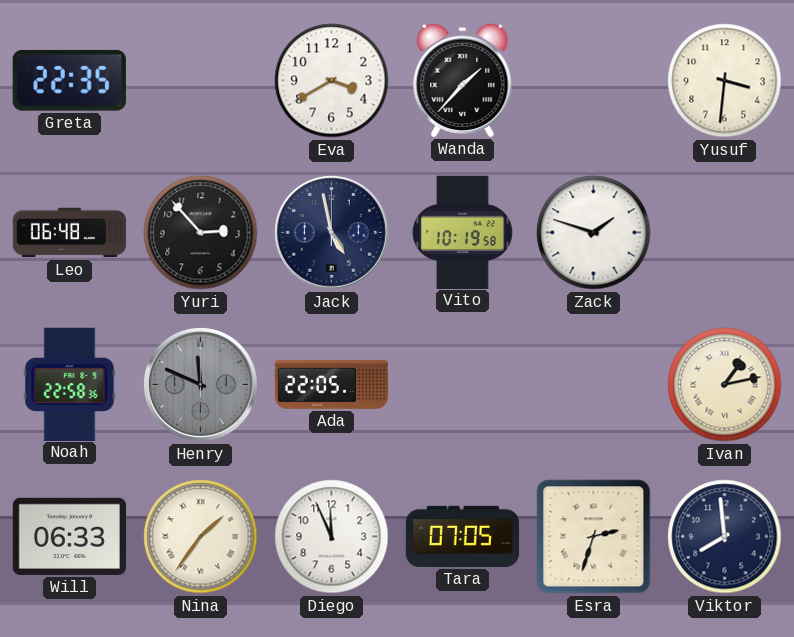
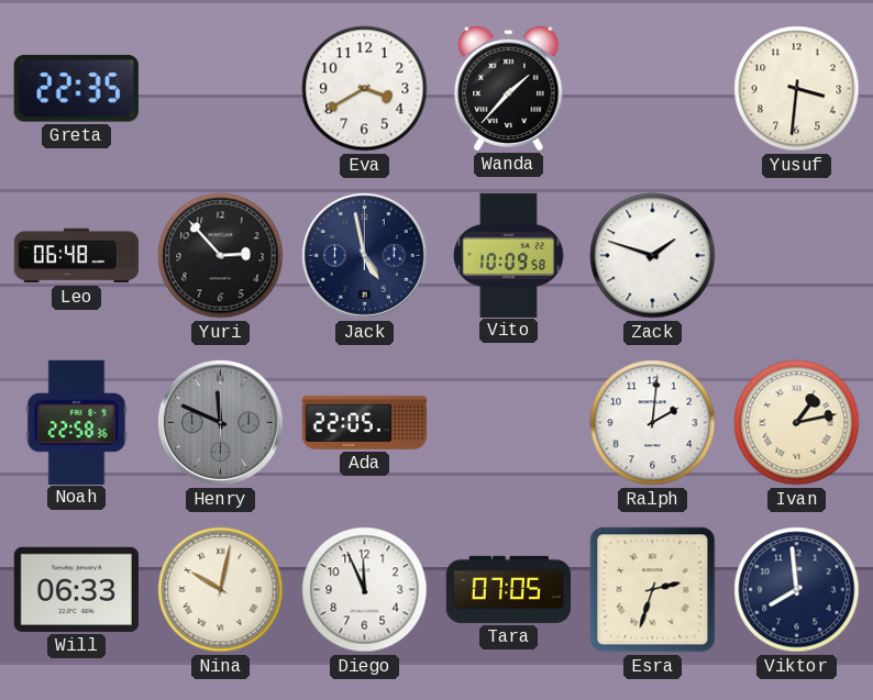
Vito: 10:19 -> 10:09 (508, 255)
Ralph: none -> 2:01 (653, 423)
Nina: 1:36 -> 10:02 (221, 590)
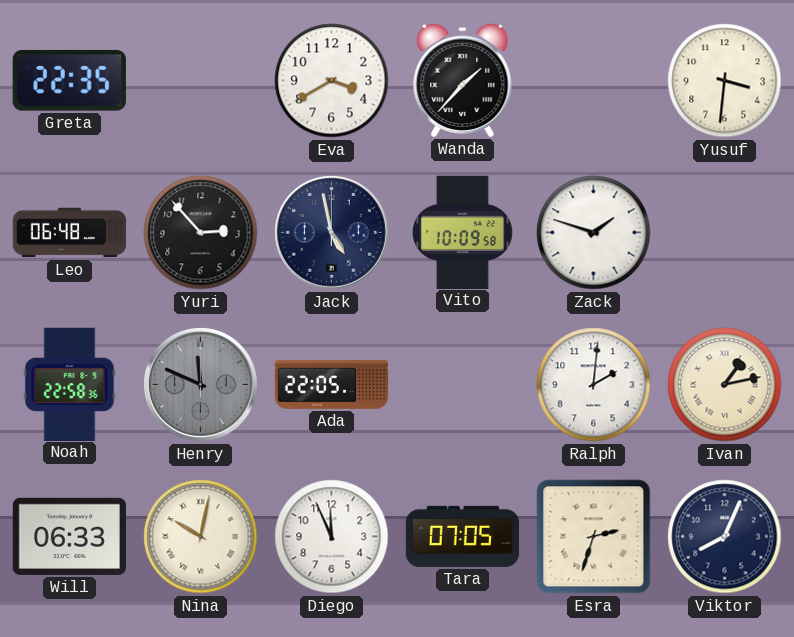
Viktor: 7:59 -> 8:04 (725, 537)
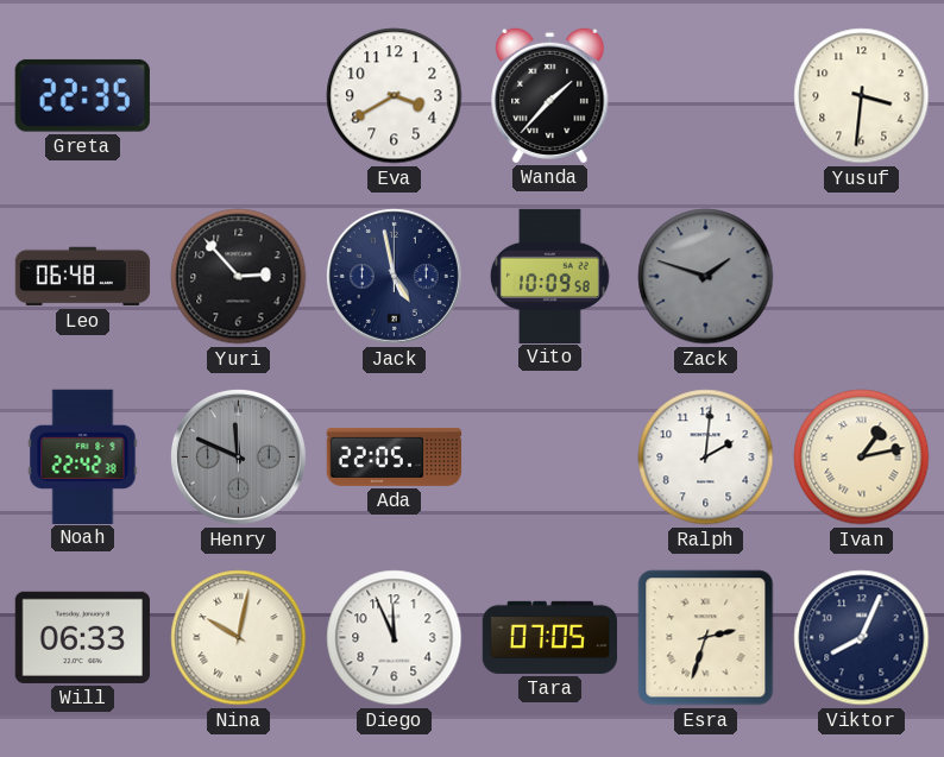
Zack dial: white -> grey (706, 277)
Noah: 22:58 -> 22:42 (83, 456)
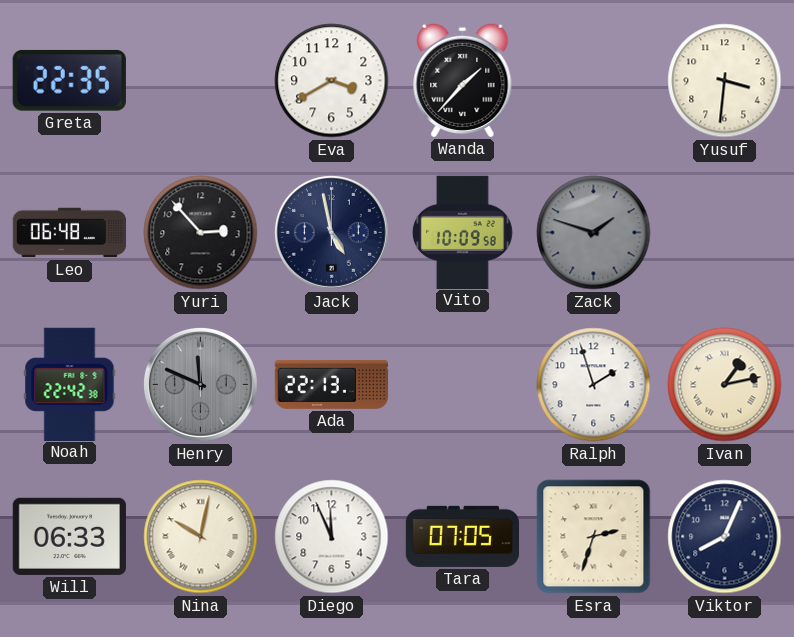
Ada: 22:05 -> 22:13 (332, 384)
Ralph: 2:01 -> 1:57 (594, 385)
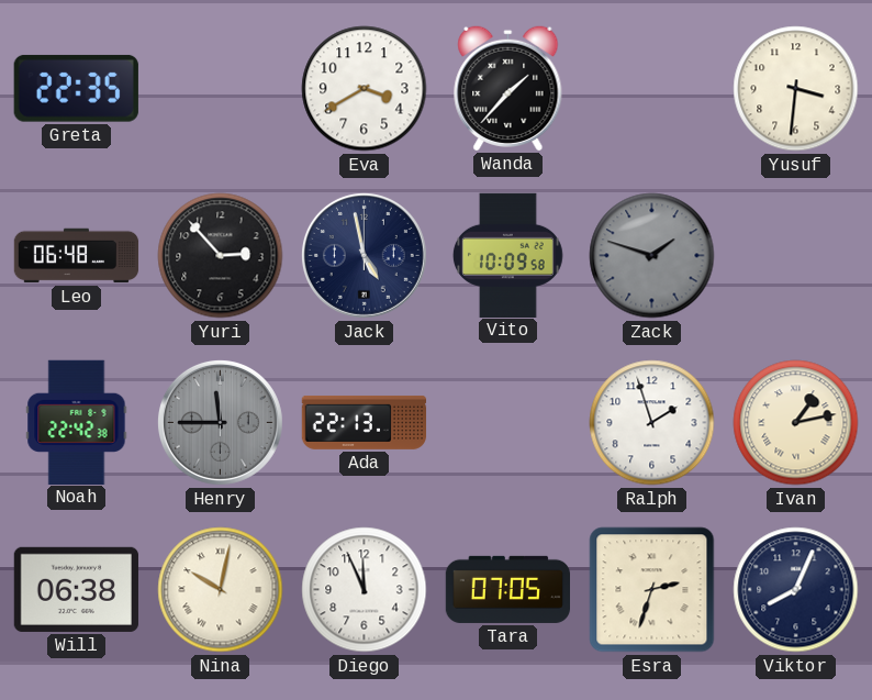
Henry: 11:49 -> 11:45 (220, 422)
Will: 06:33 -> 06:38 (76, 589)
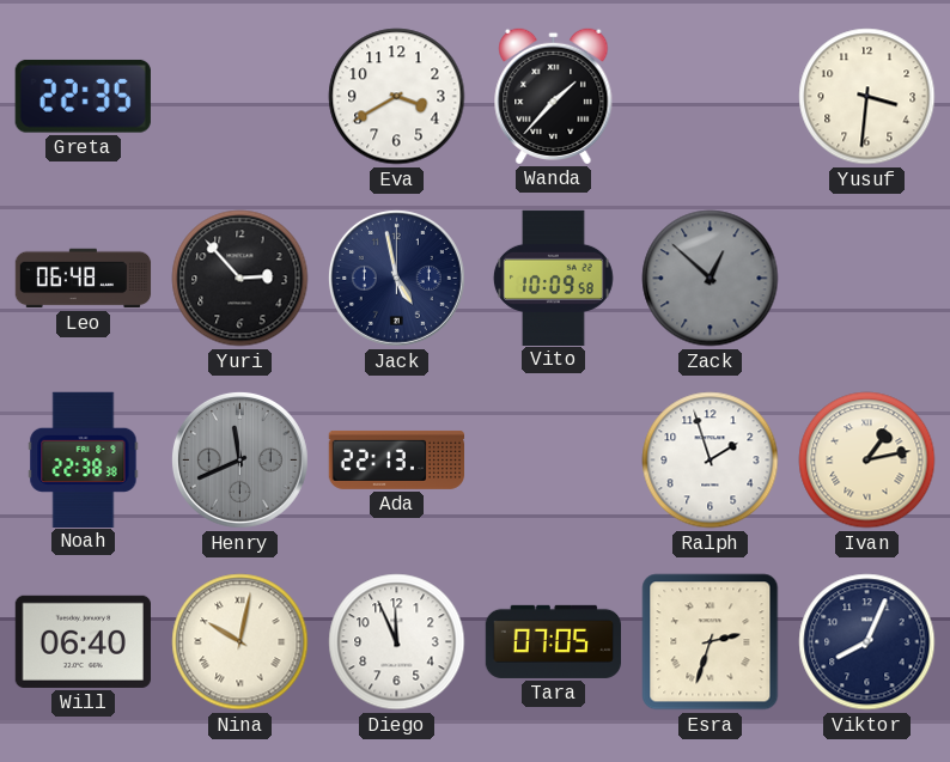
Zack: 1:48 -> 12:52 (711, 279)
Noah: 22:42 -> 22:38 (84, 459)
Henry: 11:45 -> 11:41 (239, 459)
Will: 06:38 -> 06:40 (83, 641)
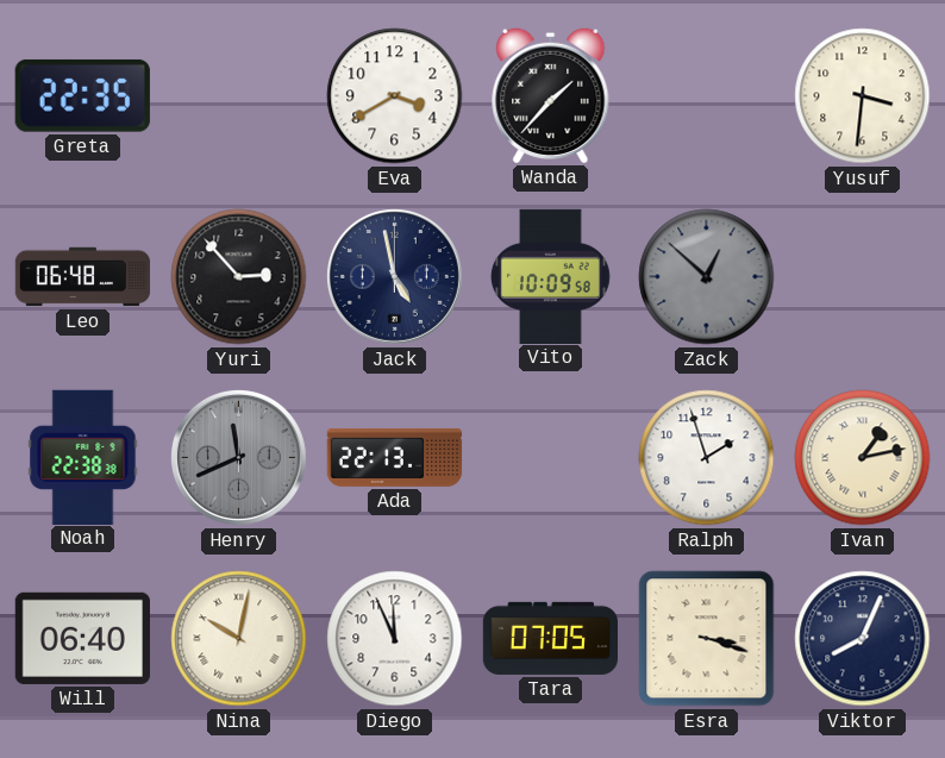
Esra: 2:33 -> 3:18 (707, 639)
